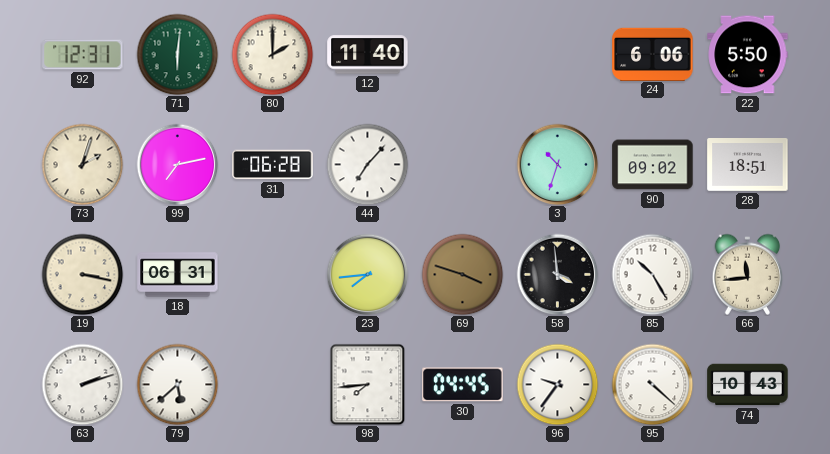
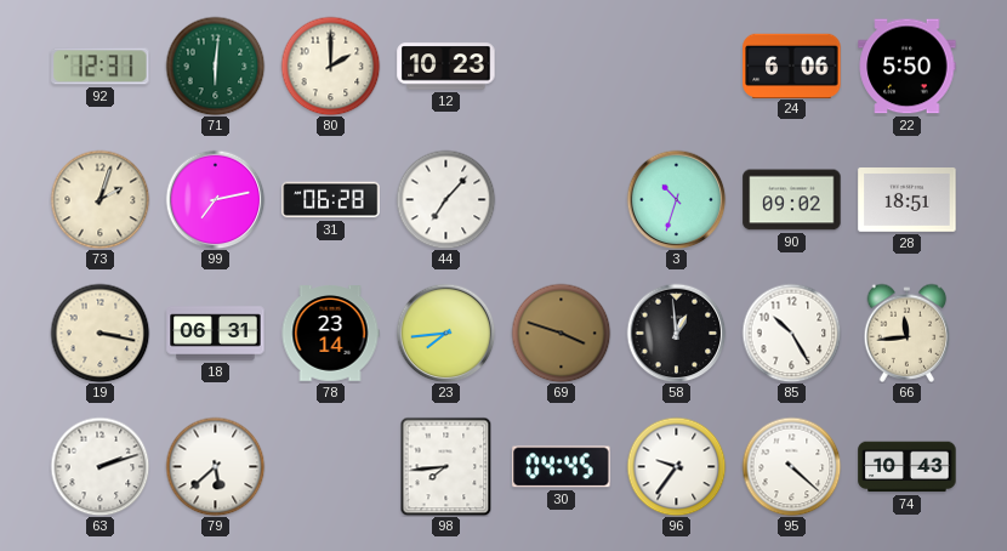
12: 11:40 -> 10:23 (446, 67)
78: none -> 23:14 (330, 334)
58: 3:59 -> 12:59 (676, 333)
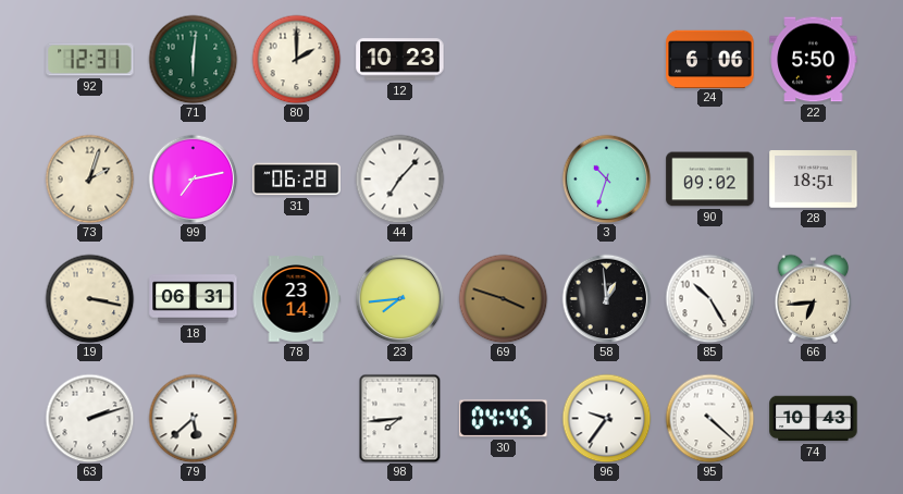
66: 11:44 -> 6:44 (814, 298)
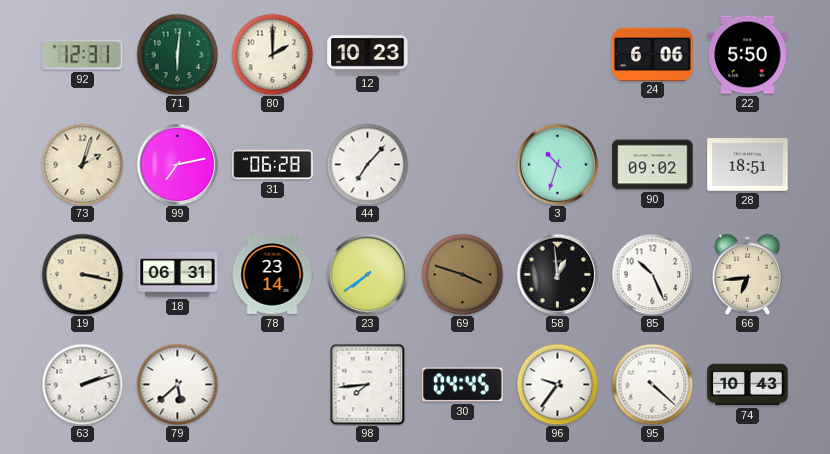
23: 7:44 -> 7:39 (367, 274)
85: 10:25 -> 10:26 (652, 274)
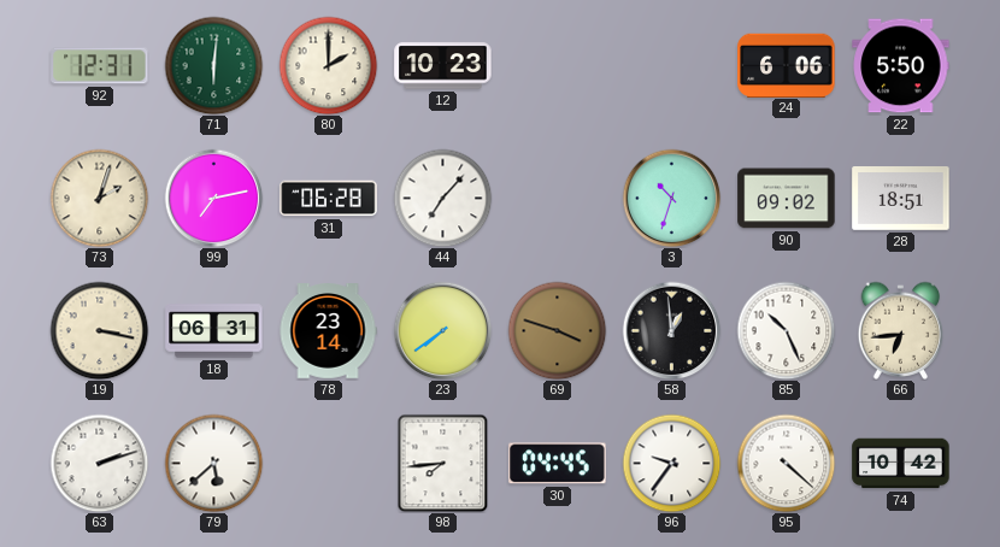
74: 10:43 -> 10:42 (901, 464)
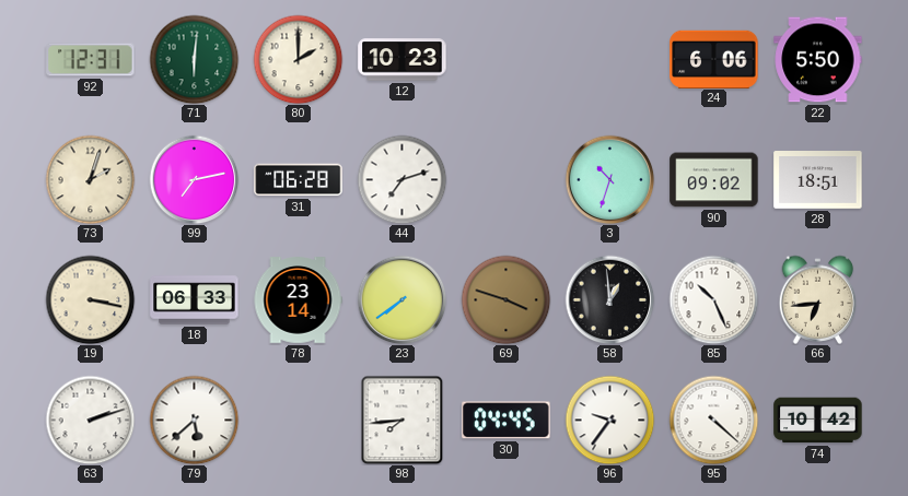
44: 7:07 -> 7:12 (401, 179)
18: 06:31 -> 06:33 (195, 300)
